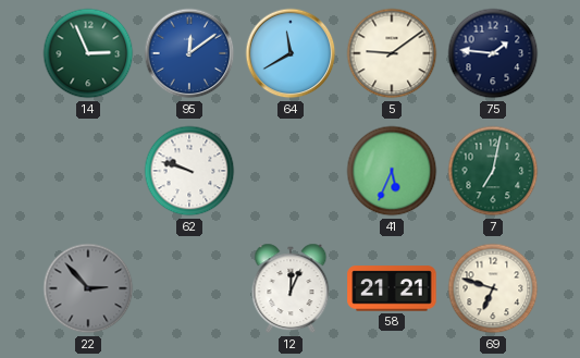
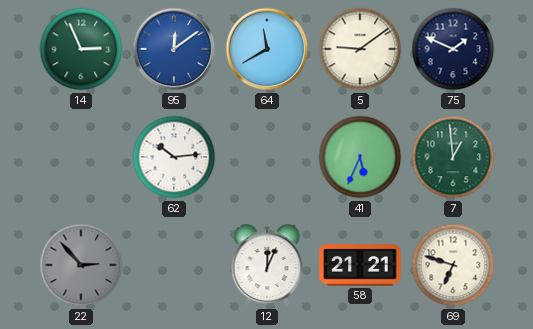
75: 1:46 -> 1:49 (453, 49)
62: 9:48 -> 10:14 (174, 157)
7: 7:02 -> 12:59 (453, 157)
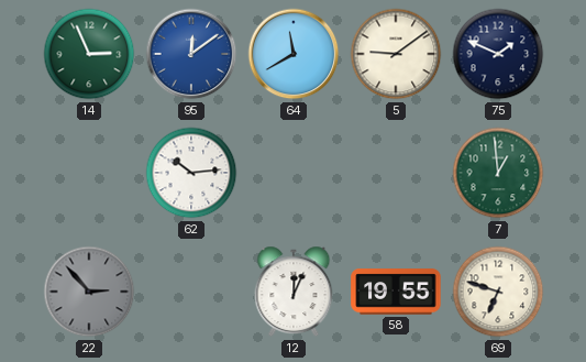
41: 5:34 -> none (360, 157)
58: 21:21 -> 19:55 (396, 292)
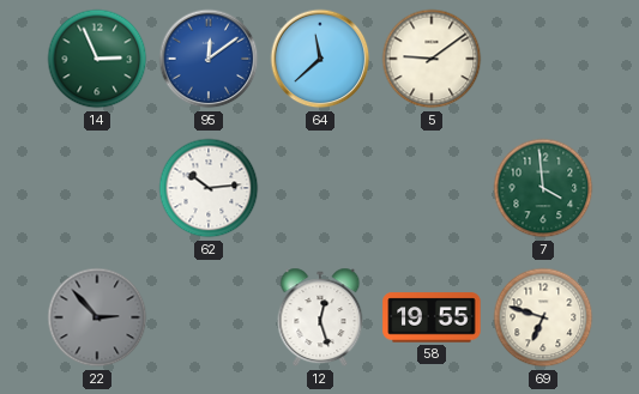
64: 11:40 -> 11:38 (320, 59)
75: 1:49 -> none (498, 54)
7: 12:59 -> 3:59 (543, 188)
12: 12:04 -> 12:27 (320, 317)
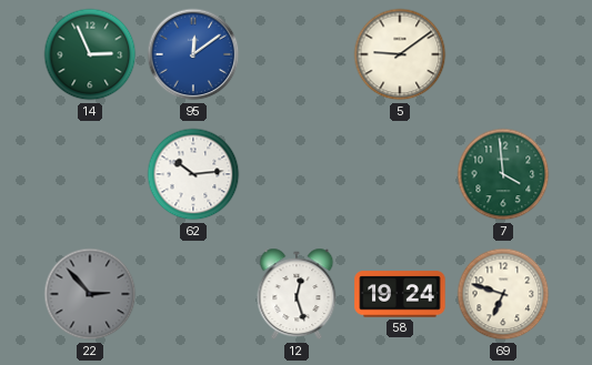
64: 11:38 -> none (320, 59)
58: 19:55 -> 19:24 (400, 294)
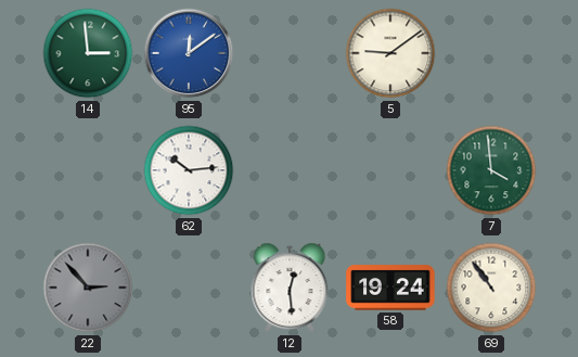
14: 2:56 -> 2:59 (88, 53)
12: 12:27 -> 12:29 (290, 288)
69: 6:48 -> 10:54 (491, 288)
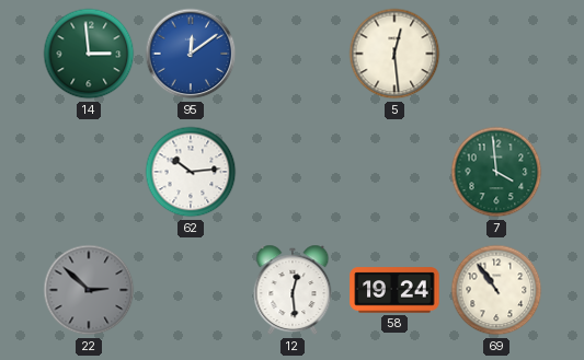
5: 9:09 -> 12:29 (394, 54)
22: 2:53 -> 2:52 (89, 290)
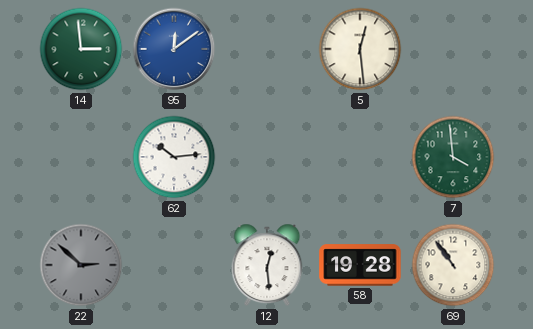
58: 19:24 -> 19:28 (360, 265)
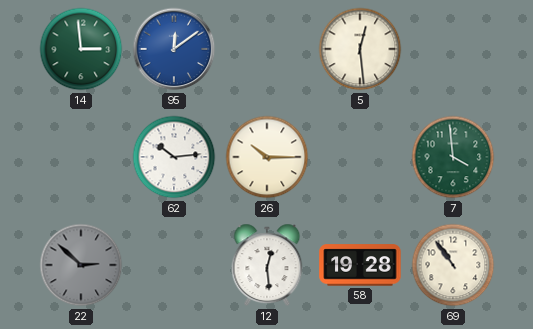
26: none -> 10:15 (267, 157)
